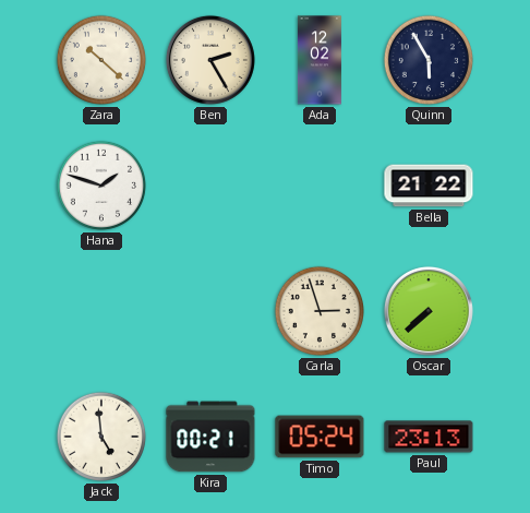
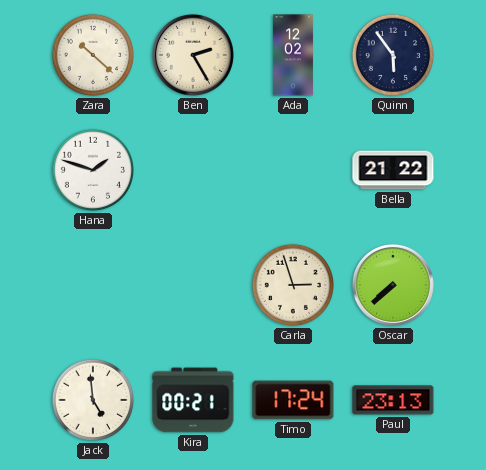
Quinn: 5:55 -> 5:54 (393, 55)
Timo: 05:24 -> 17:24 (293, 400)
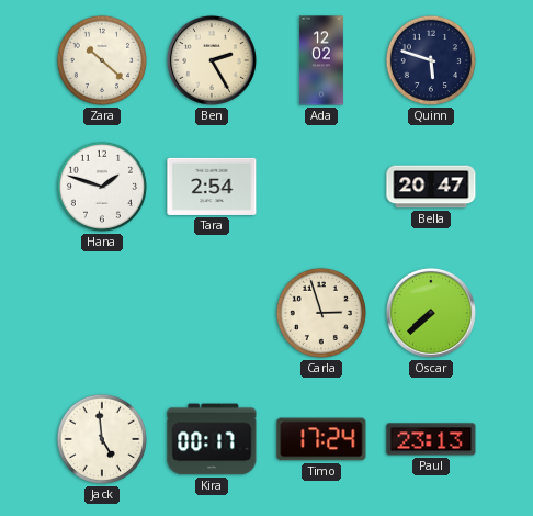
Quinn: 5:54 -> 5:48 (431, 60)
Tara: none -> 2:54 (212, 187)
Bella: 21:22 -> 20:47 (431, 187)
Kira: 00:21 -> 00:17 (212, 439)
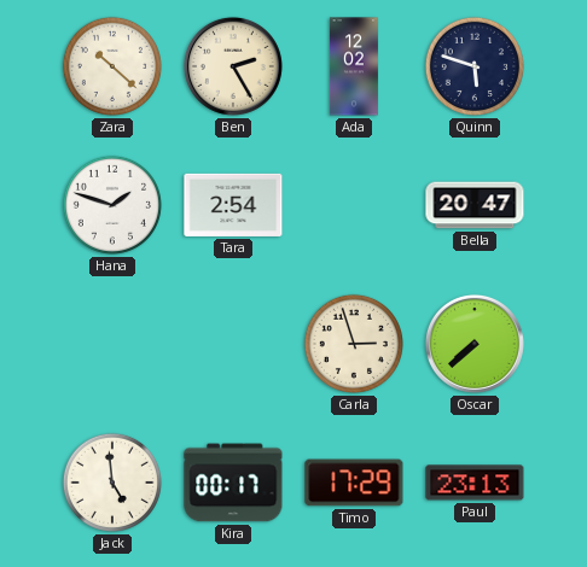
Timo: 17:24 -> 17:29 (354, 483)
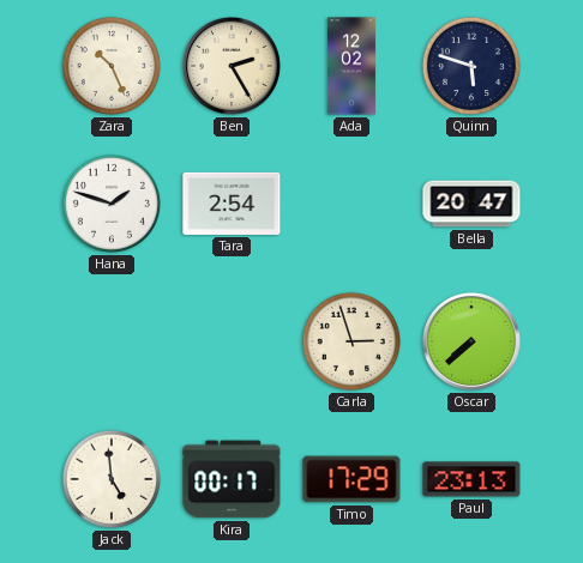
Zara: 10:22 -> 10:26 (112, 66)
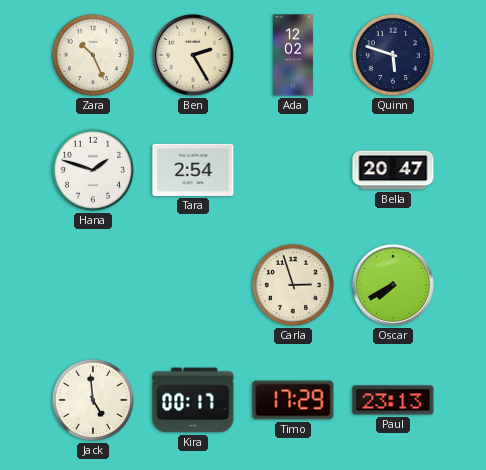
Oscar: 7:38 -> 7:40 (393, 285)
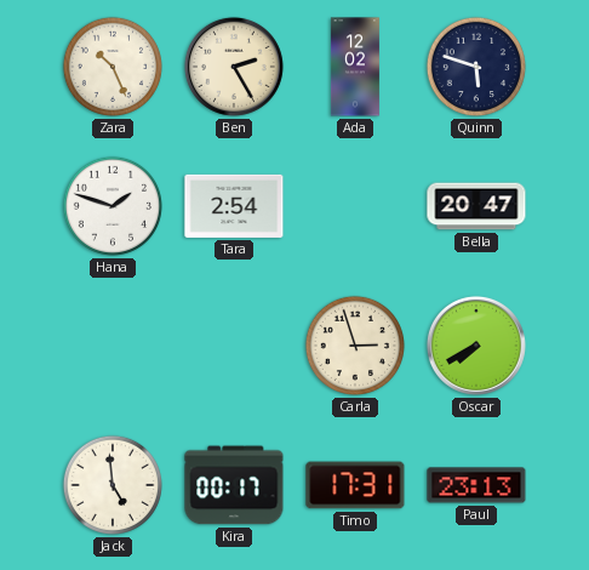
Timo: 17:29 -> 17:31 (355, 485)
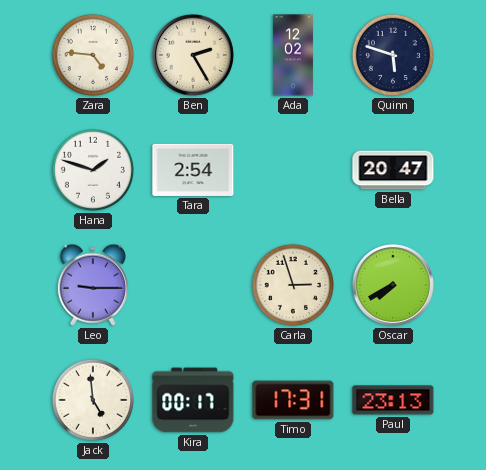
Zara: 10:26 -> 4:46 (93, 55)
Leo: none -> 9:15 (93, 285)
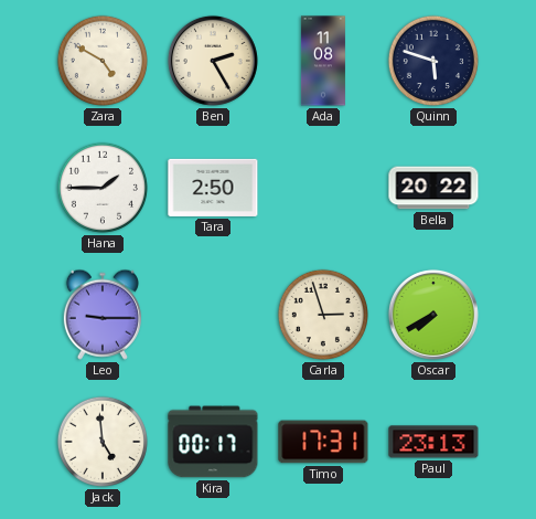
Zara: 4:46 -> 4:50 (103, 61)
Ada: 12:02 -> 11:08 (323, 61)
Hana: 1:48 -> 1:45 (103, 188)
Tara: 2:54 -> 2:50 (213, 188)
Bella: 20:47 -> 20:22 (433, 188)
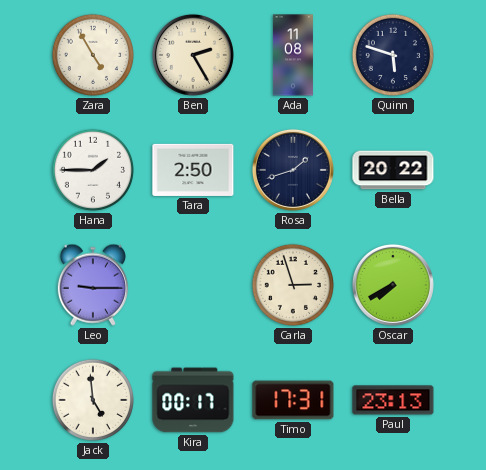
Zara: 4:50 -> 4:55 (93, 55)
Rosa: none -> 1:42 (293, 170)
